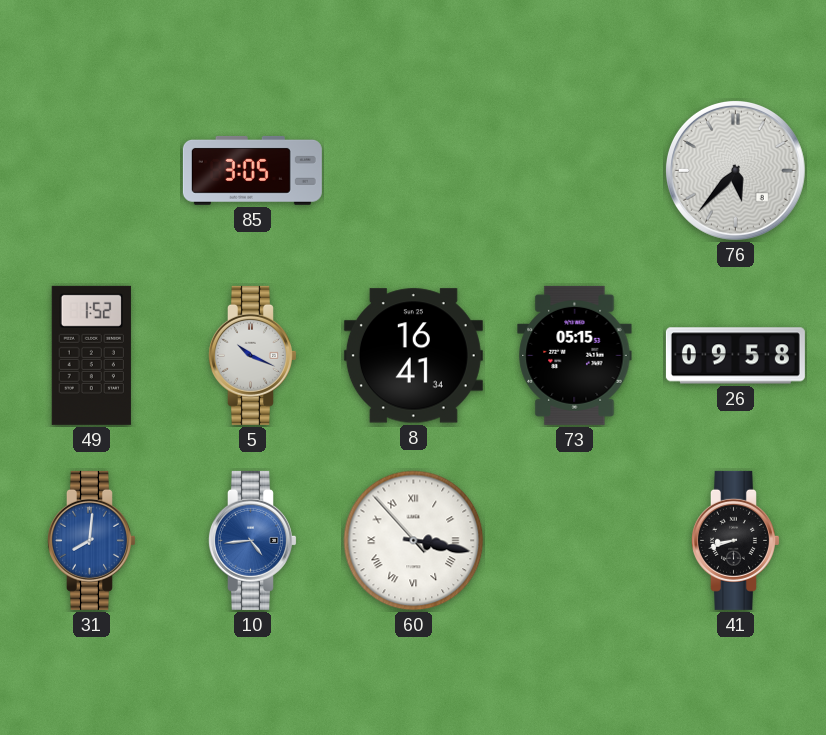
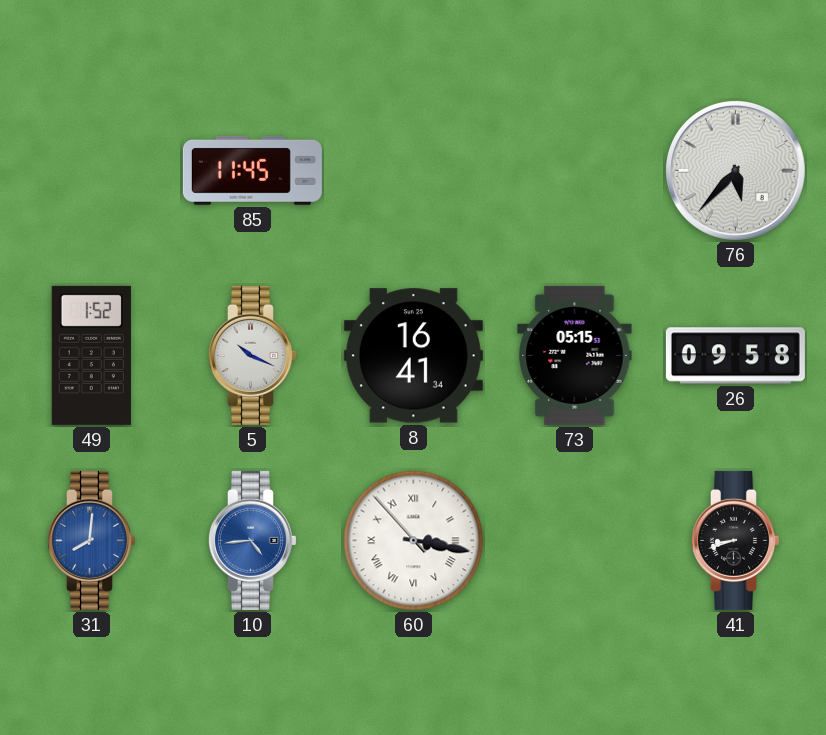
85: 3:05 -> 11:45 (252, 170)
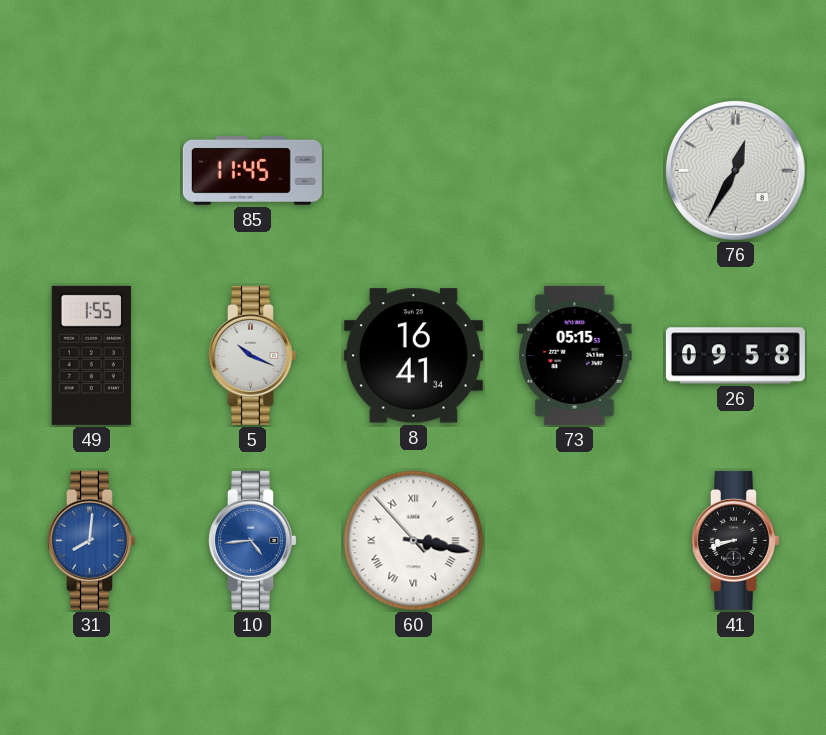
76: 5:37 -> 12:35 (735, 170)
49: 1:52 -> 1:55 (91, 355)
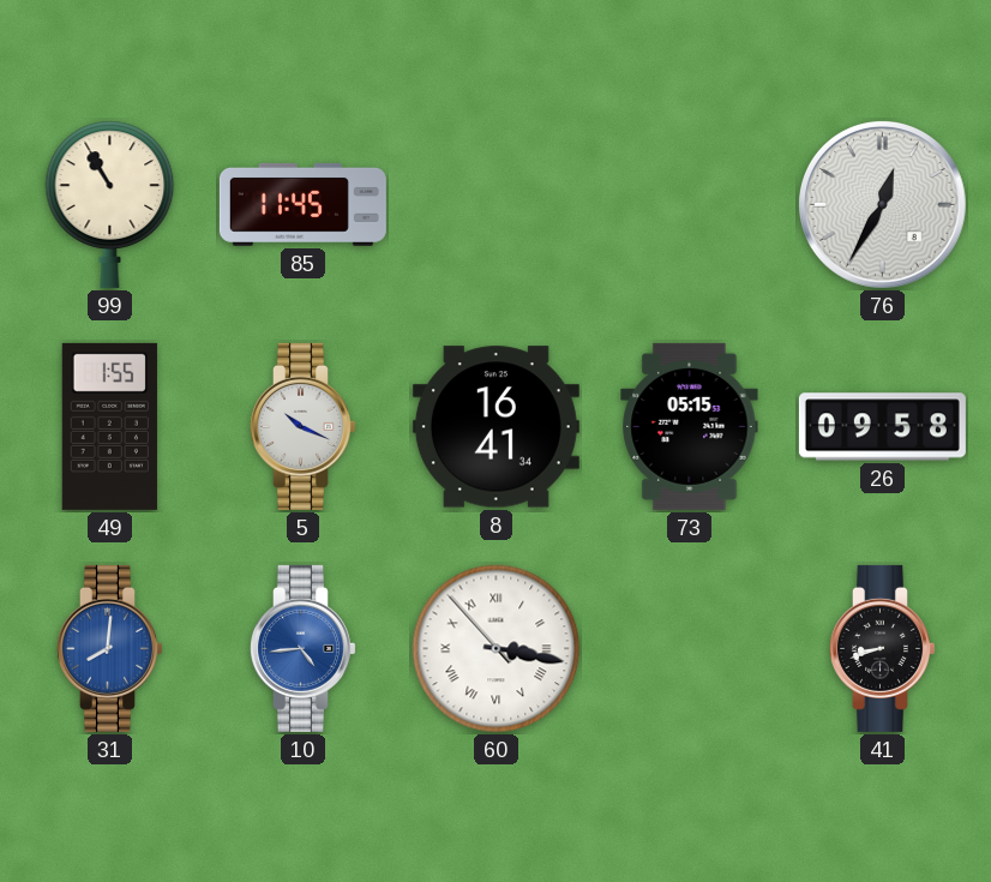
99: none -> 10:55 (110, 204)
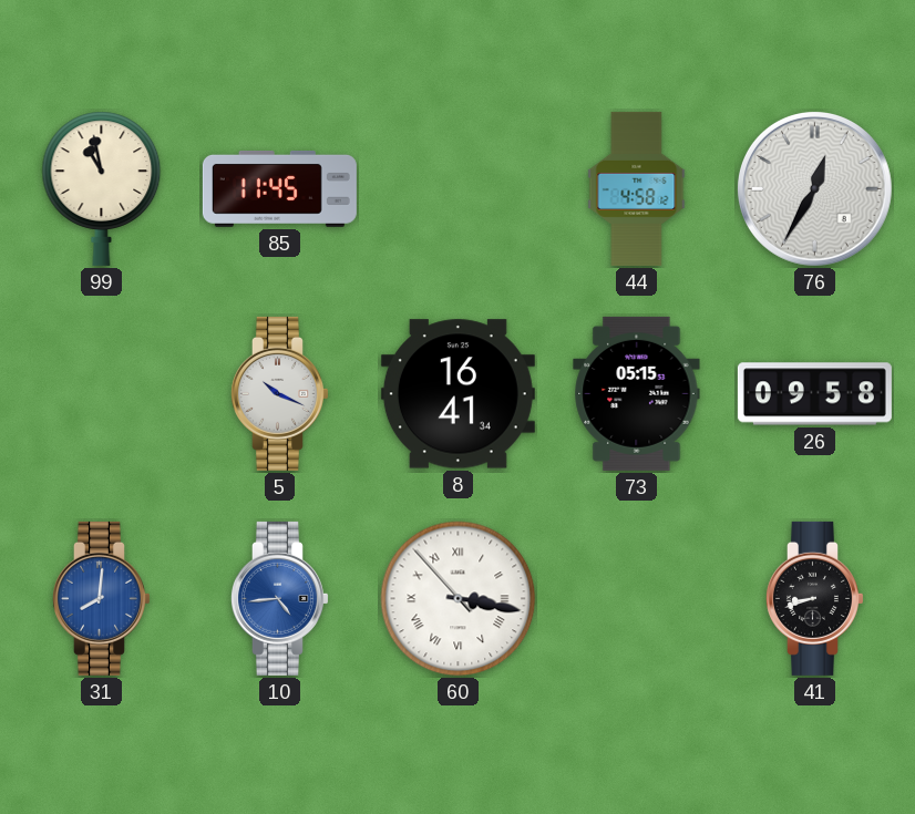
99: 10:55 -> 10:58 (102, 188)
44: none -> 4:58 (637, 188)
49: 1:55 -> none (109, 426)
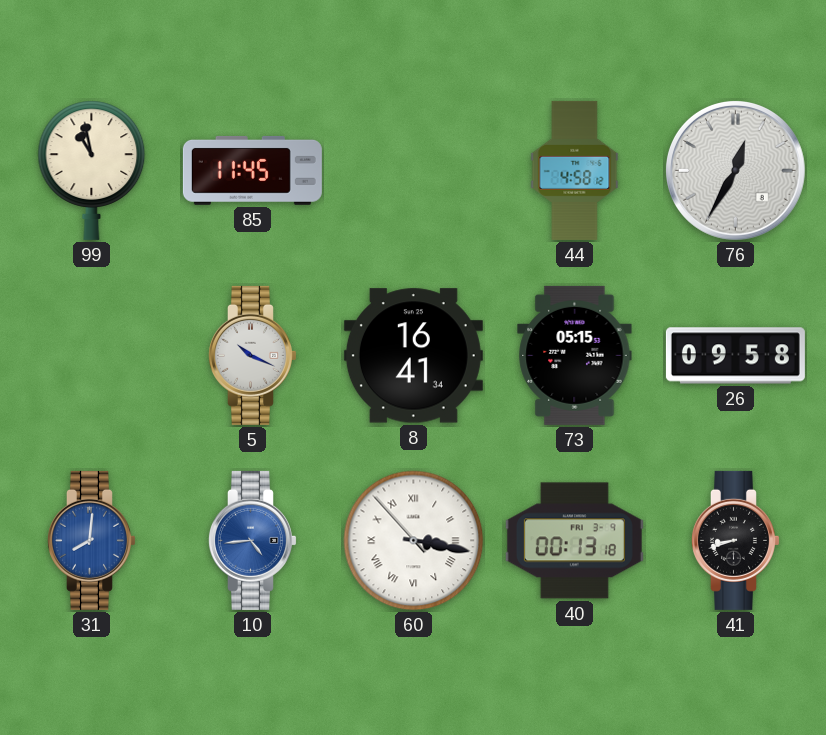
40: none -> 00:13 (574, 541)
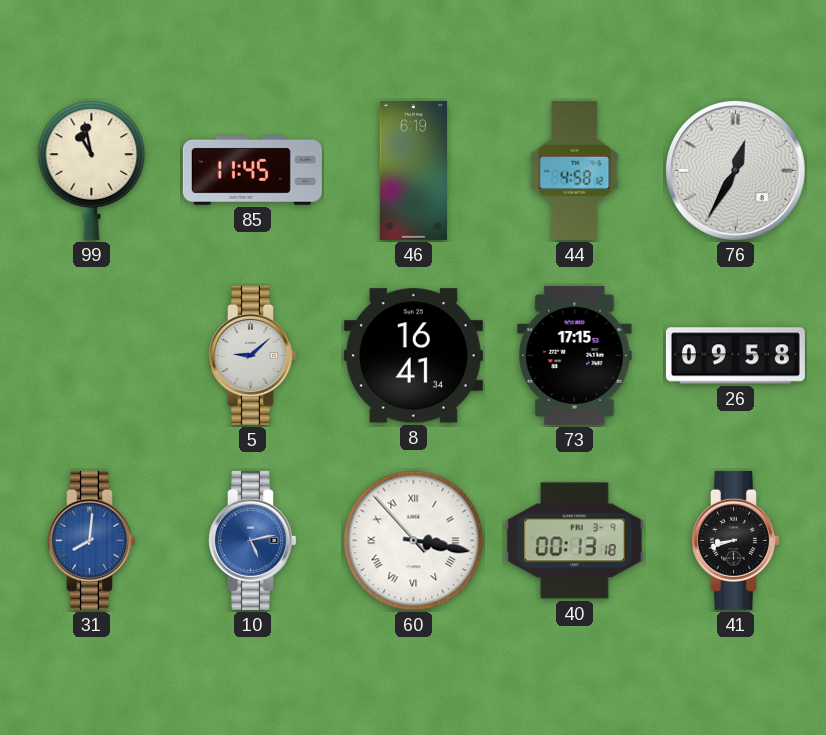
46: none -> 6:19 (414, 170)
5: 10:19 -> 9:08 (252, 355)
73: 05:15 -> 17:15 (575, 355)
10: 4:44 -> 5:13 (252, 540)
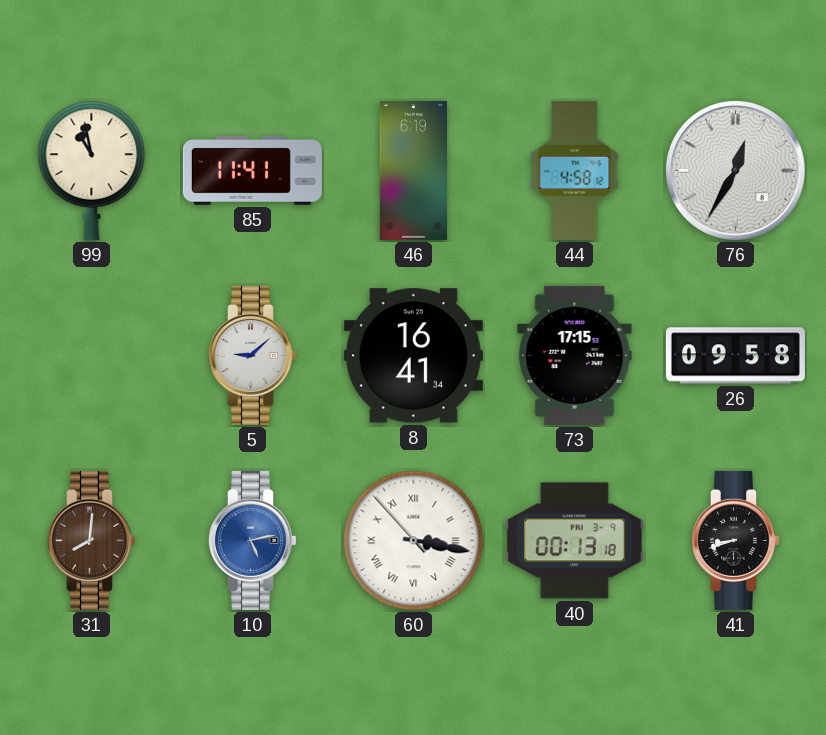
85: 11:45 -> 11:41 (252, 170)
31 dial: blue -> brown (91, 540)
